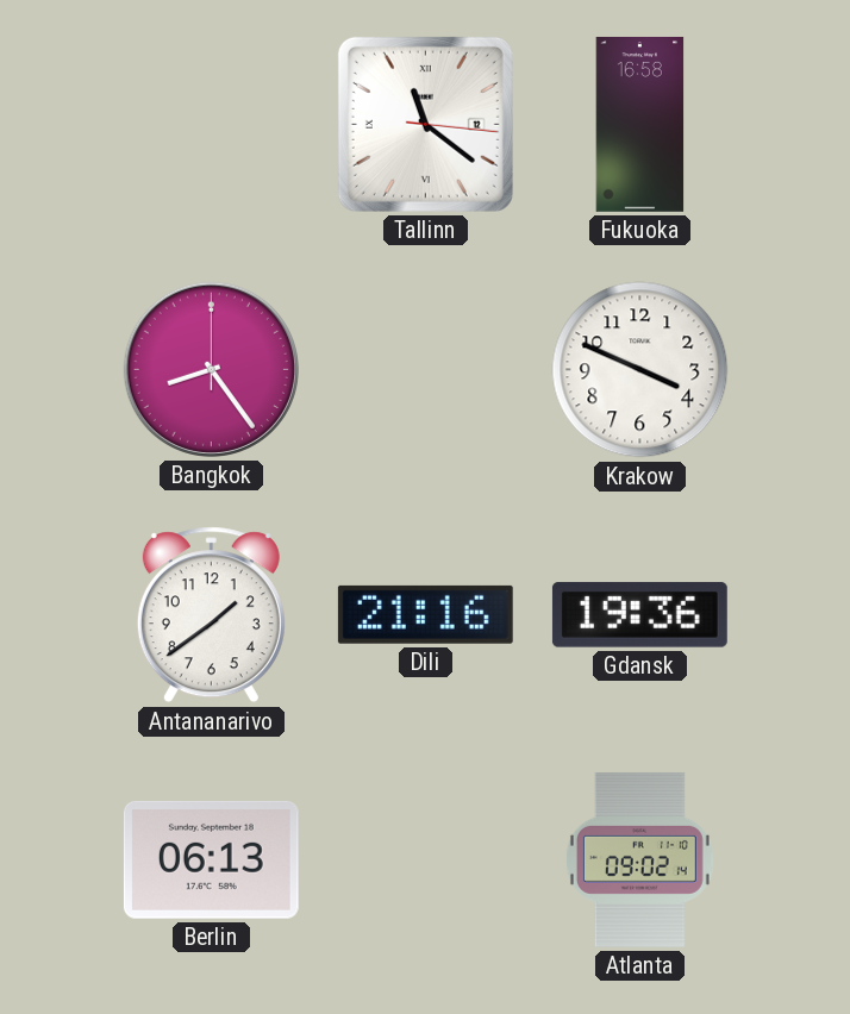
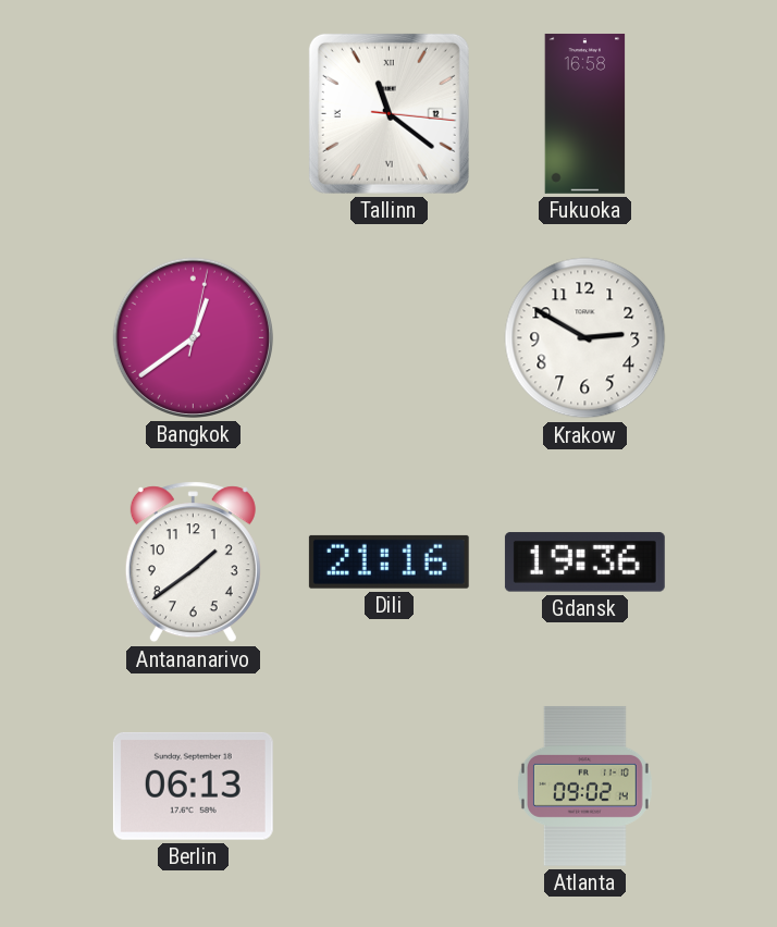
Bangkok: 8:24 -> 12:39 (193, 337)
Krakow: 3:49 -> 2:50 (585, 338)
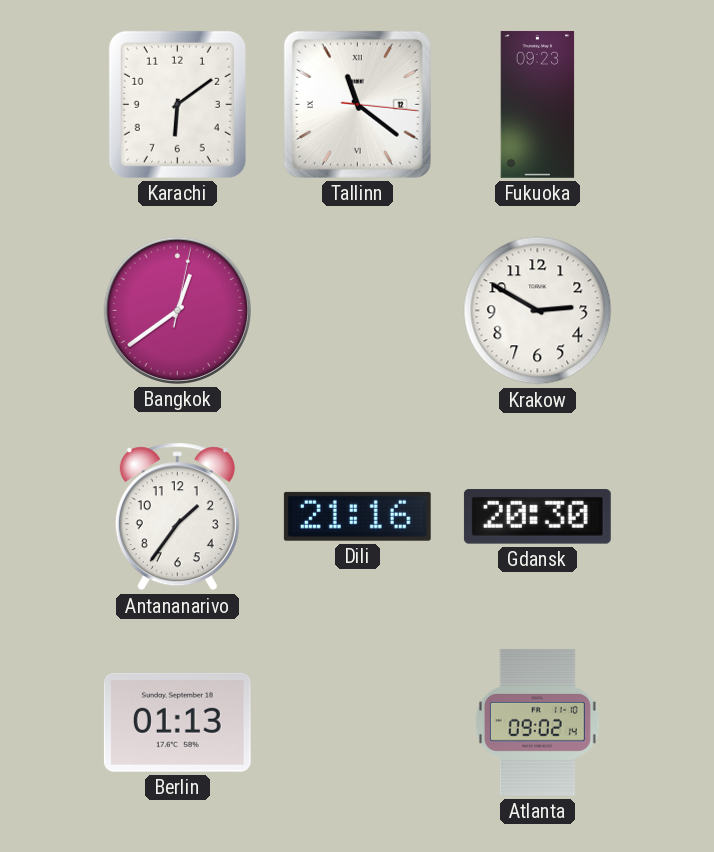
Karachi: none -> 6:09 (177, 104)
Fukuoka: 16:58 -> 09:23 (538, 104)
Antananarivo: 1:39 -> 1:36 (177, 517)
Gdansk: 19:36 -> 20:30 (537, 517)
Berlin: 06:13 -> 01:13 (177, 722)
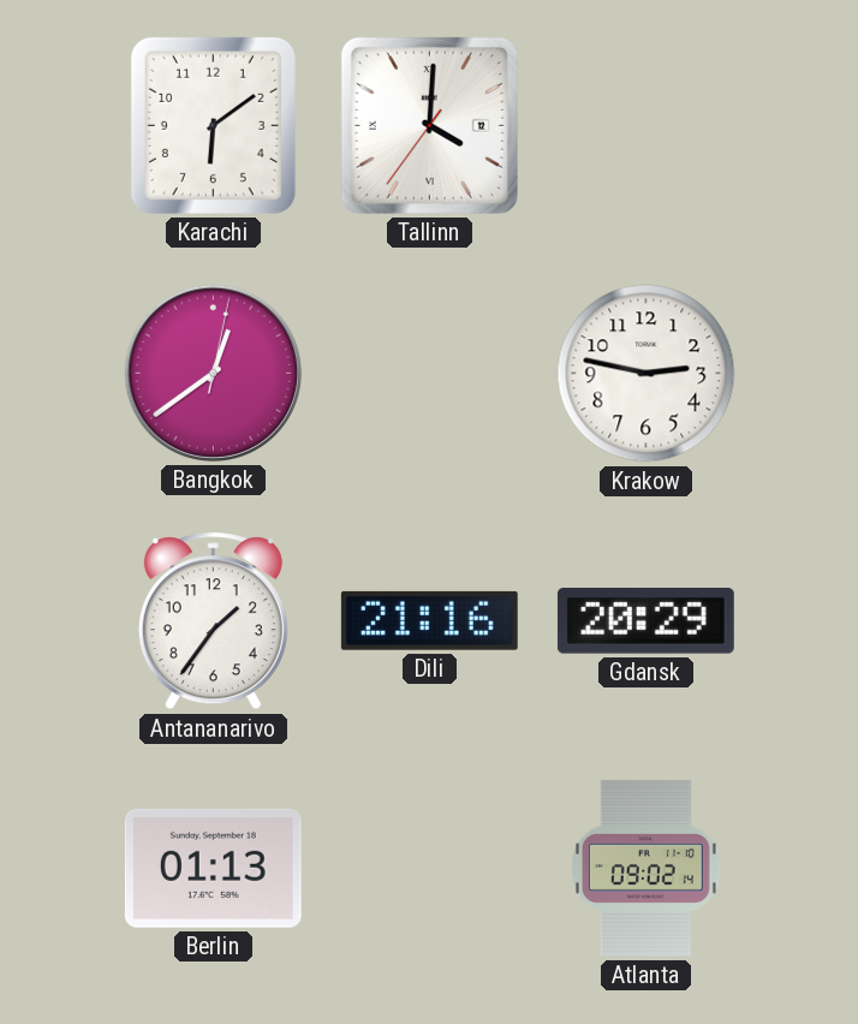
Tallinn: 11:21 -> 4:00 (429, 125)
Fukuoka: 09:23 -> none (538, 104)
Krakow: 2:50 -> 2:47 (647, 374)
Gdansk: 20:30 -> 20:29 (645, 621)
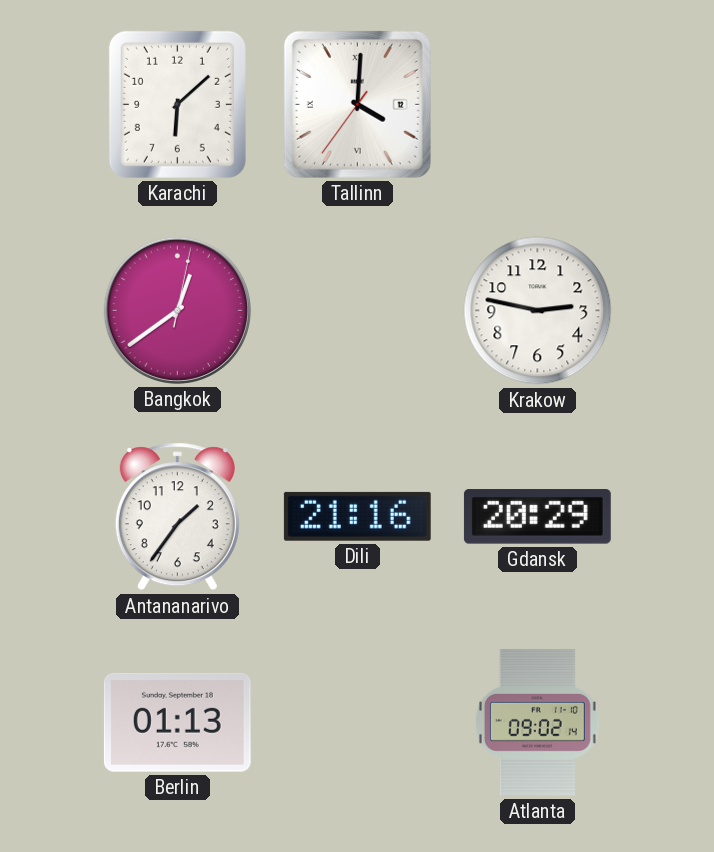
Karachi: 6:09 -> 6:08 (177, 104)
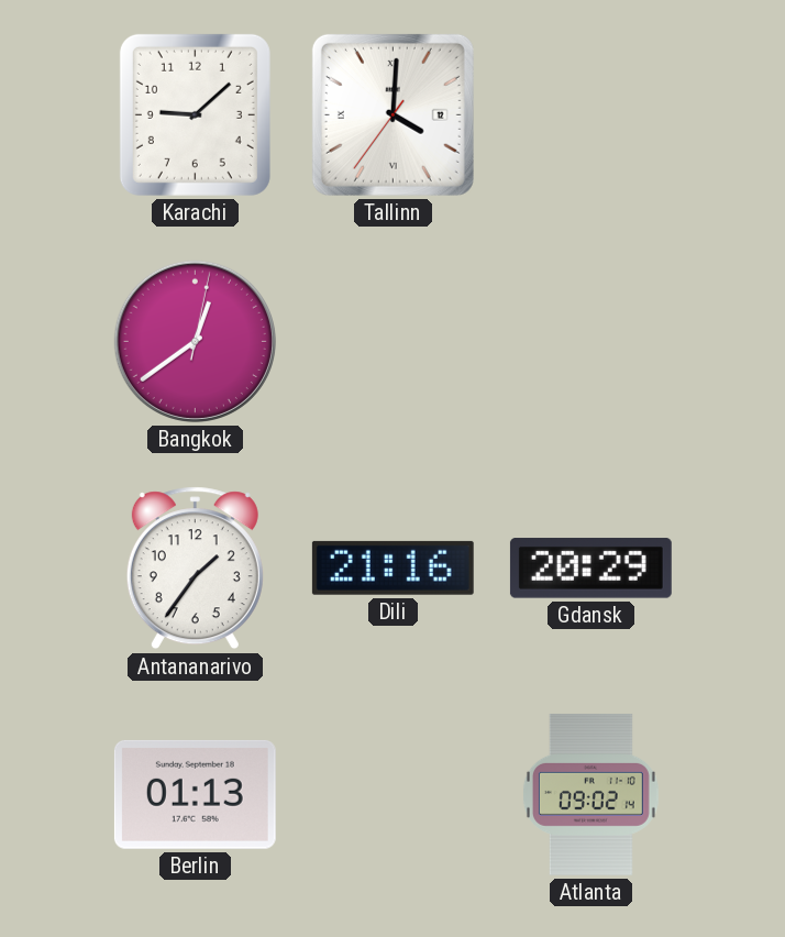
Karachi: 6:08 -> 9:08 (195, 114)
Krakow: 2:47 -> none (538, 311)
